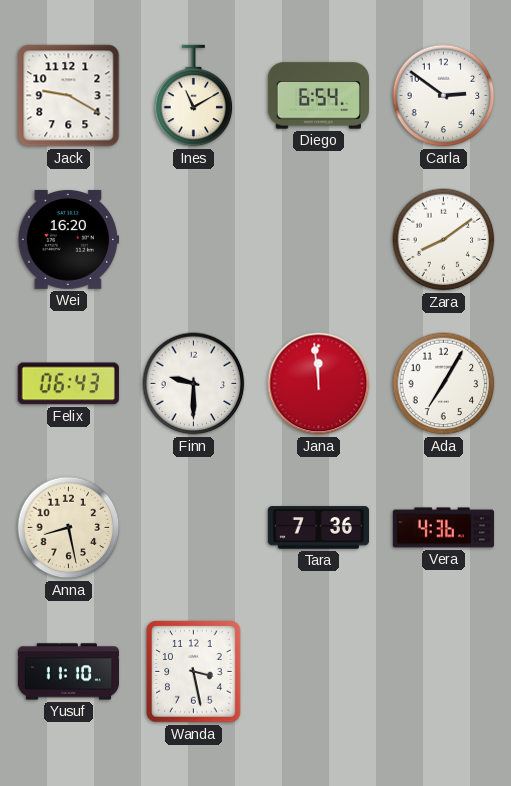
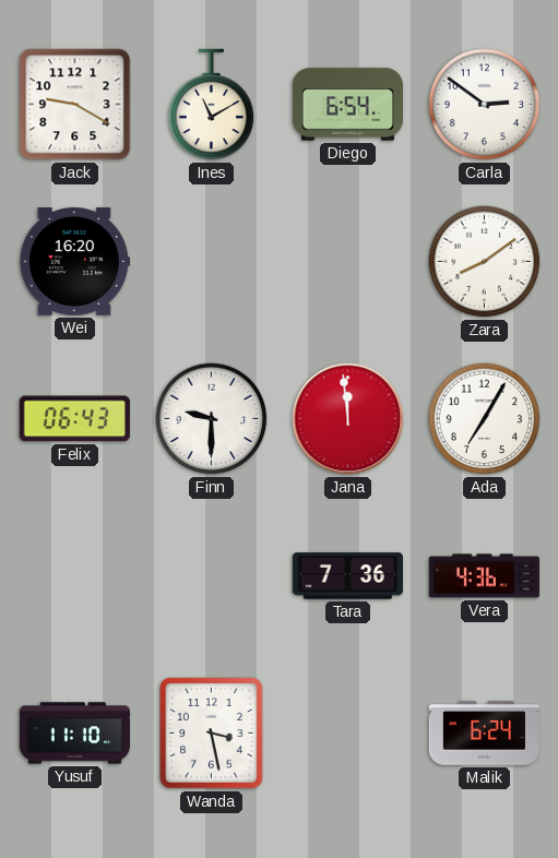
Anna: 8:28 -> none (69, 528)
Malik: none -> 6:24 (484, 734)
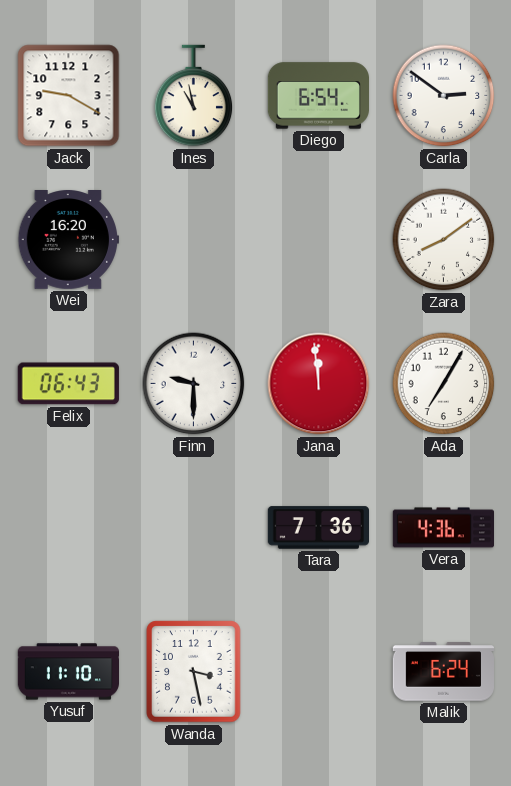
Ines: 11:10 -> 10:58 (194, 96)
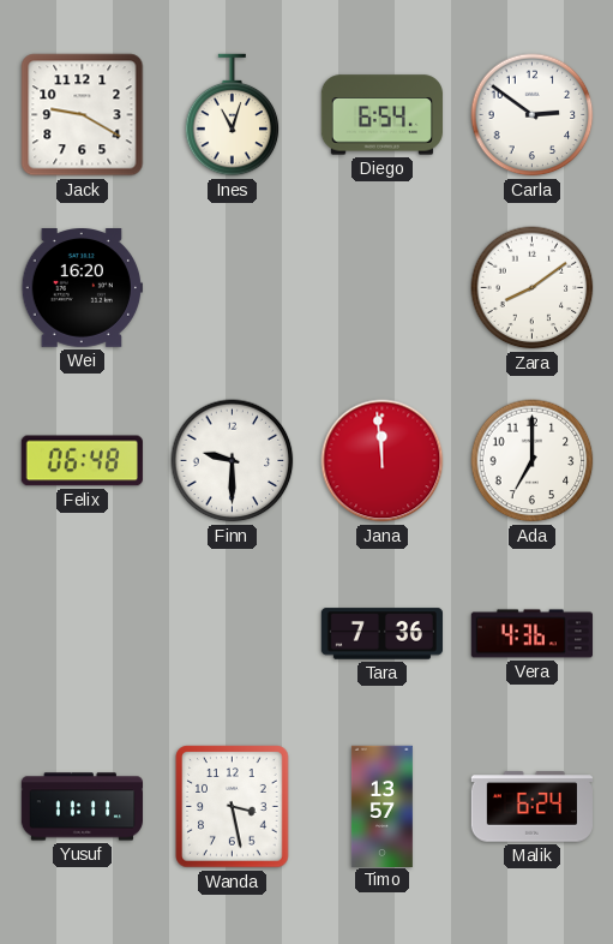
Ines: 10:58 -> 11:03 (233, 115)
Felix: 06:43 -> 06:48 (82, 461)
Ada: 7:05 -> 7:00 (533, 461)
Yusuf: 11:10 -> 11:11 (82, 807)
Timo: none -> 13:57 (381, 806)
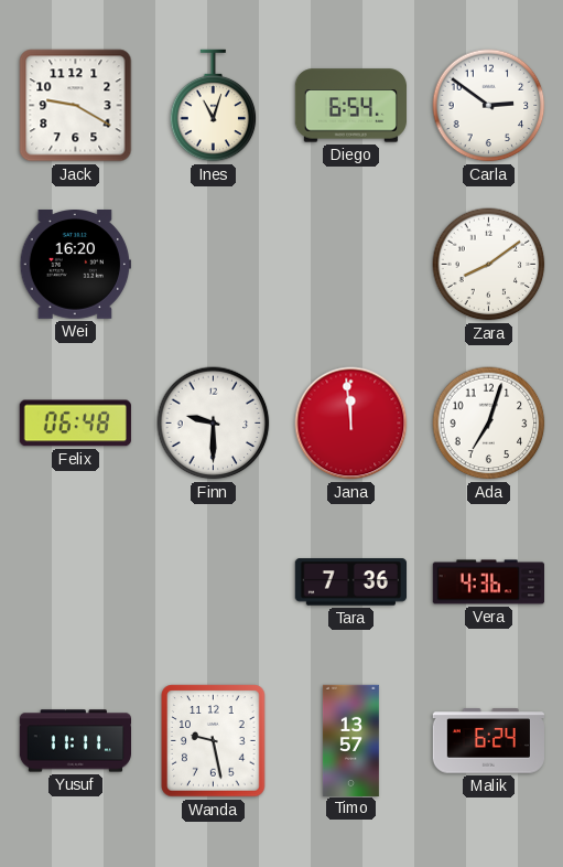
Ada: 7:00 -> 7:03 (489, 424)
Wanda: 3:28 -> 9:28 (214, 741)
